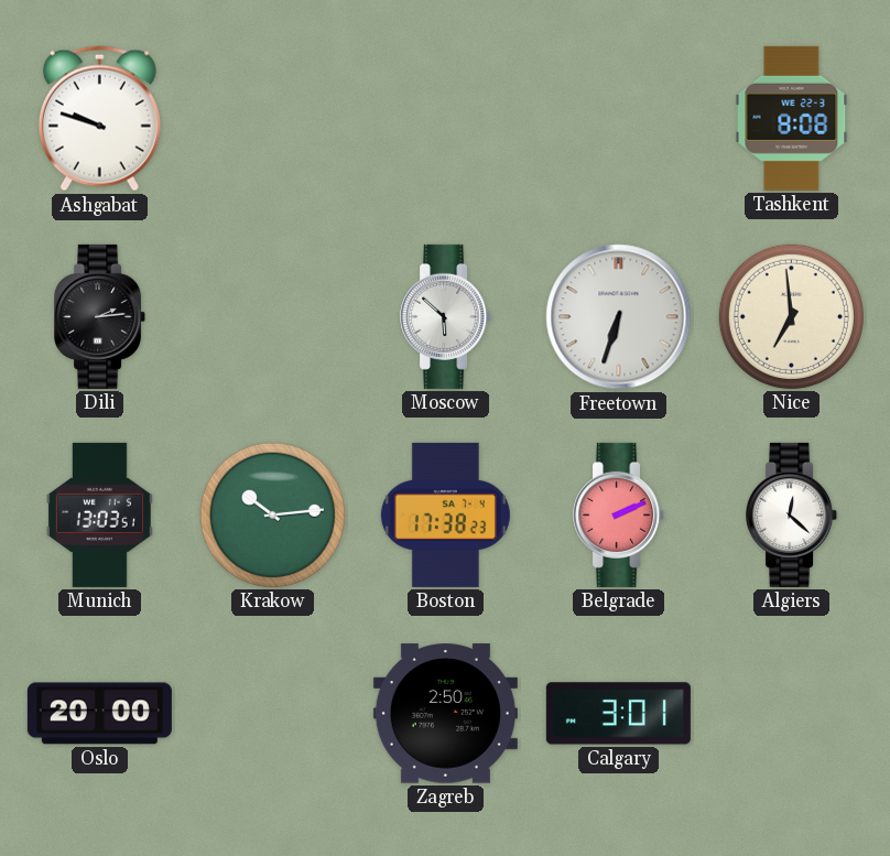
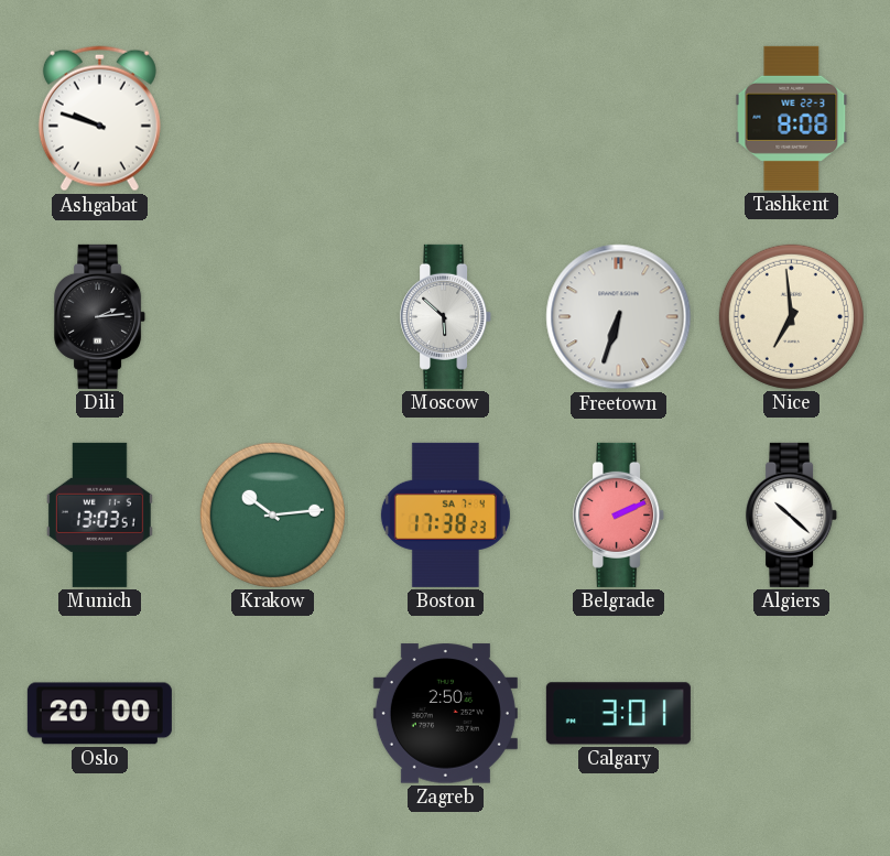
Algiers: 12:22 -> 10:22 (792, 514)
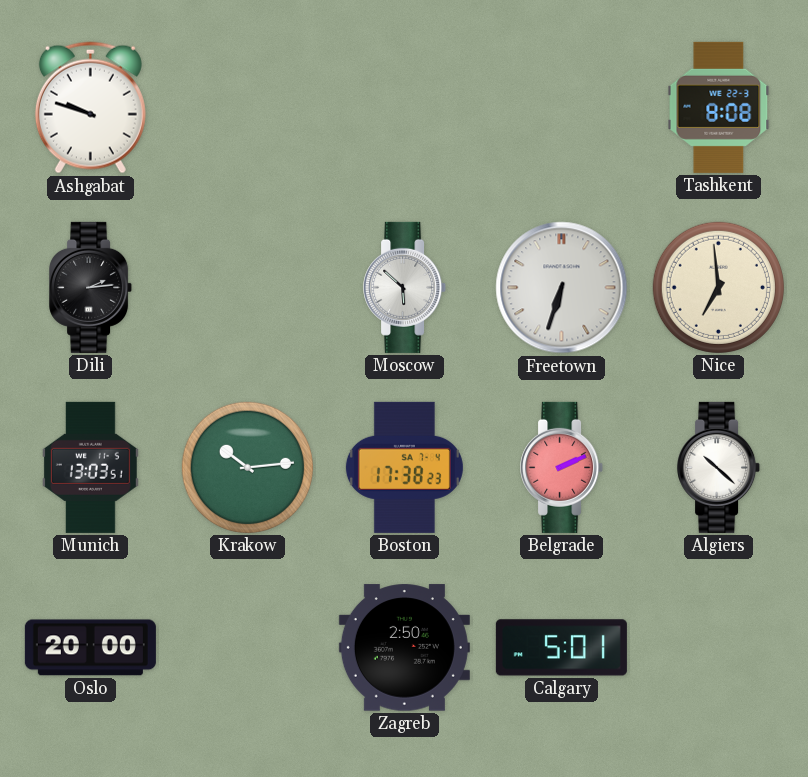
Calgary: 3:01 -> 5:01 (561, 648)
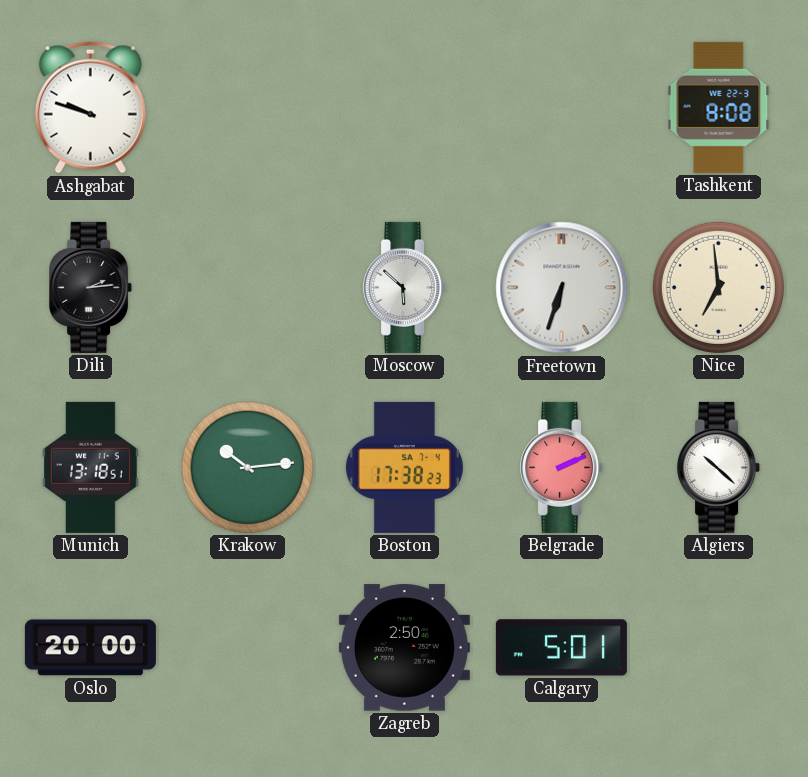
Munich: 13:03 -> 13:18 (90, 467)
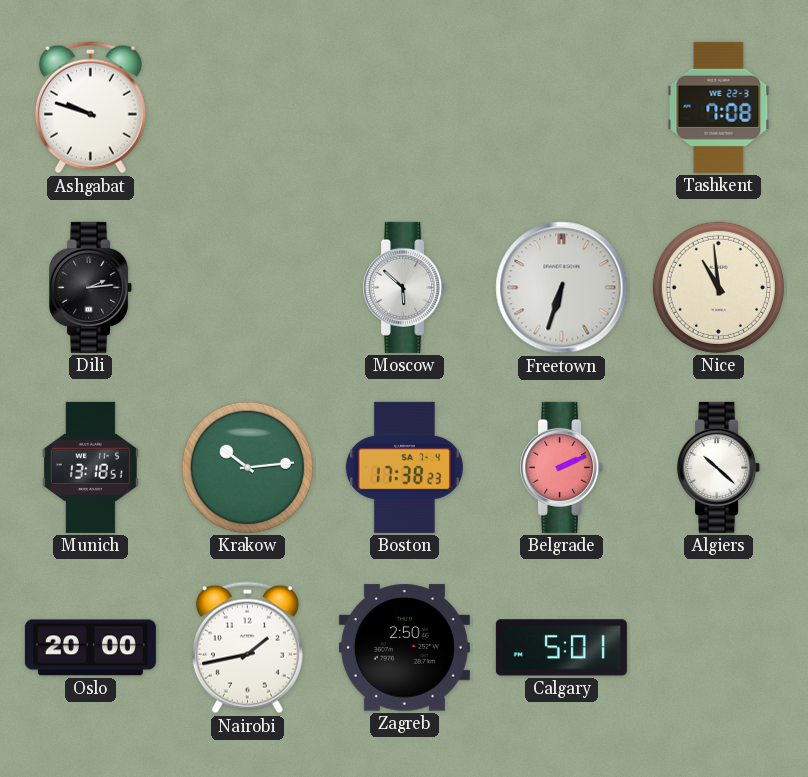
Tashkent: 8:08 -> 7:08 (719, 107)
Nice: 6:59 -> 10:59 (718, 287)
Nairobi: none -> 1:43 (247, 648)
